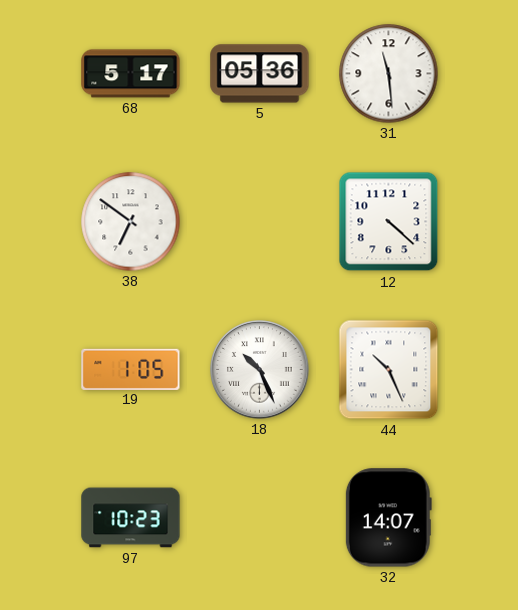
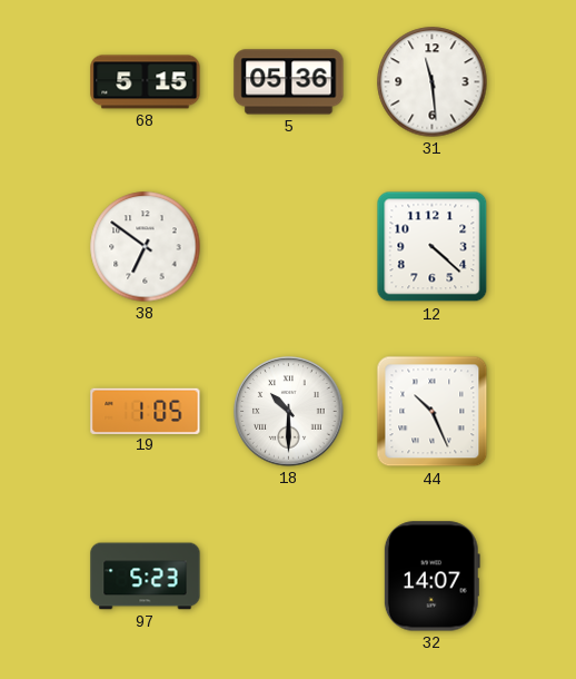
68: 5:17 -> 5:15 (146, 82)
18: 10:26 -> 10:30 (289, 412)
97: 10:23 -> 5:23 (146, 577)
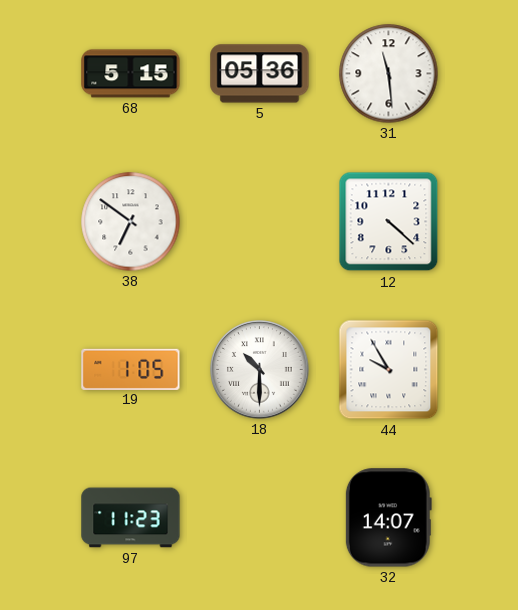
44: 10:26 -> 9:55 (389, 370)
97: 5:23 -> 11:23 (131, 518)
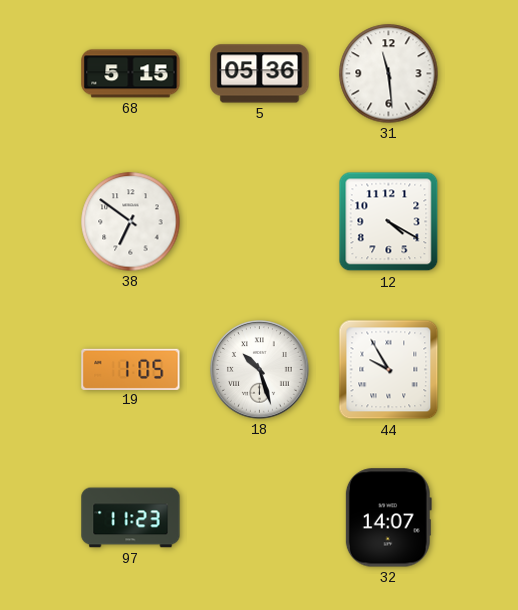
12: 4:22 -> 4:20 (389, 222)
18: 10:30 -> 10:27 (260, 370)
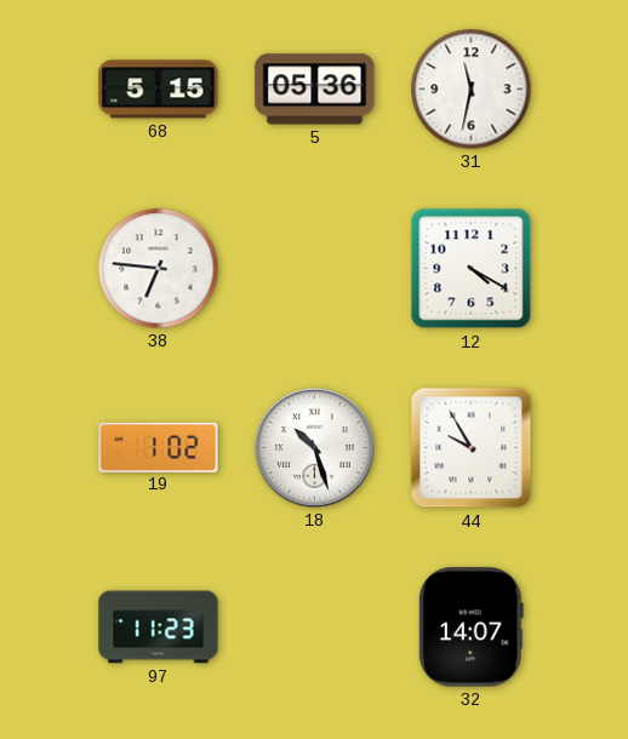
31: 11:29 -> 11:32 (472, 90)
38: 6:51 -> 6:46 (159, 269)
19: 1:05 -> 1:02 (159, 447)
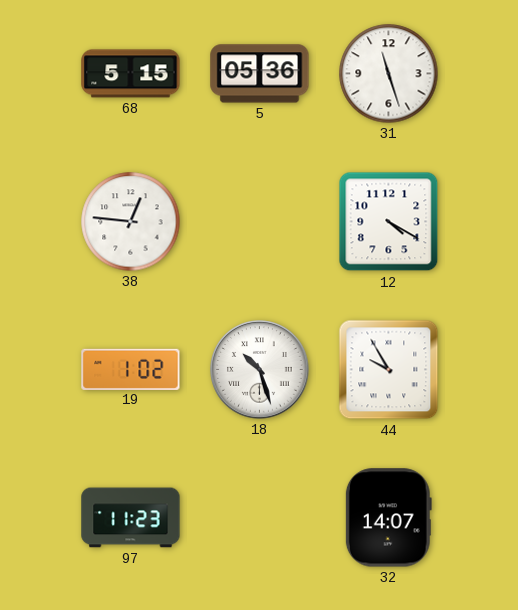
31: 11:32 -> 11:27 (389, 74)
38: 6:46 -> 12:46 (131, 222)
